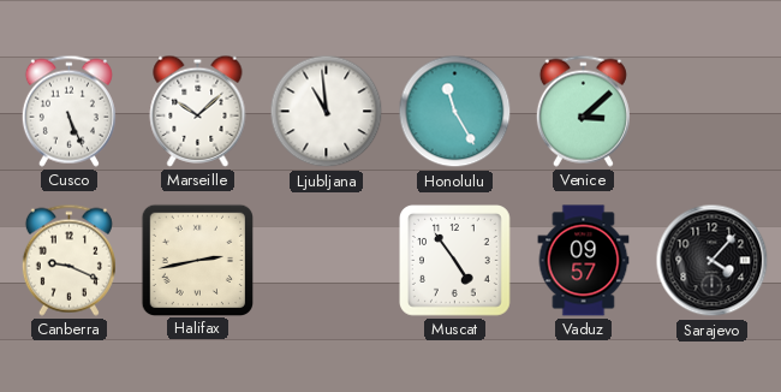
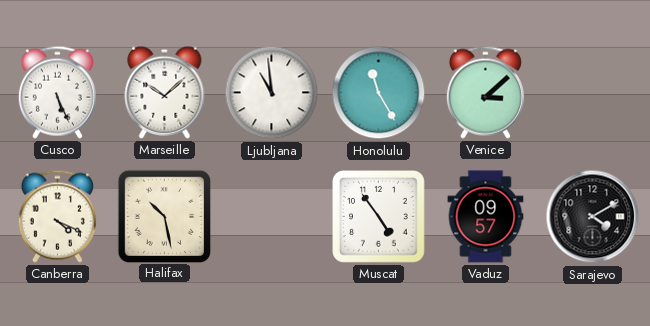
Canberra: 9:19 -> 4:19 (57, 216)
Halifax: 2:43 -> 10:28 (164, 216)
Sarajevo: 4:07 -> 4:10 (593, 217)
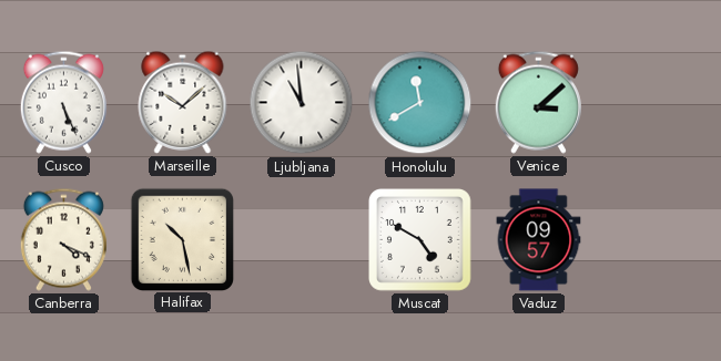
Honolulu: 11:25 -> 11:40 (420, 103)
Muscat: 4:54 -> 4:50 (420, 240)
Sarajevo: 4:10 -> none (593, 217)
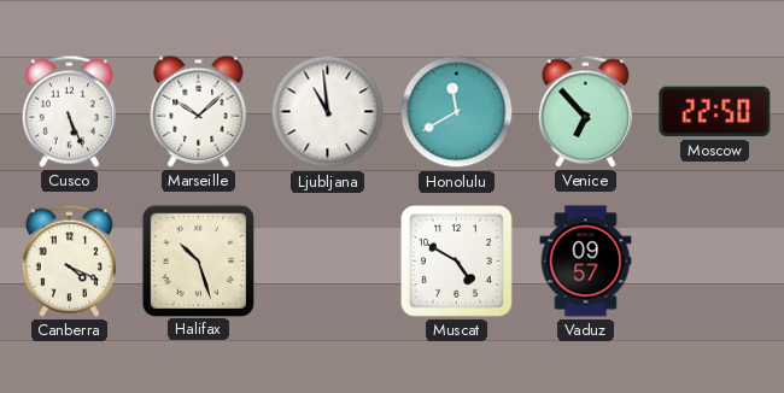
Venice: 3:08 -> 6:53 (585, 111)
Moscow: none -> 22:50 (715, 112)
Halifax: 10:28 -> 10:27 (198, 260)
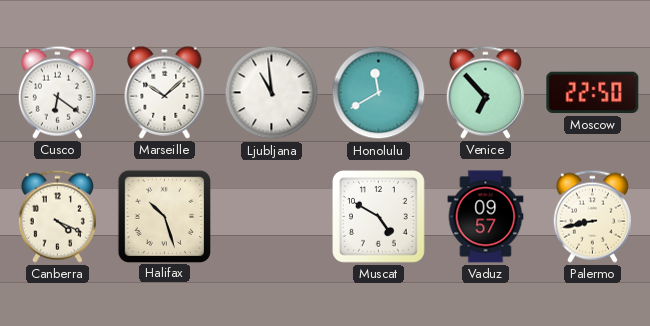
Cusco: 5:26 -> 6:21 (57, 92)
Palermo: none -> 8:43 (592, 216)
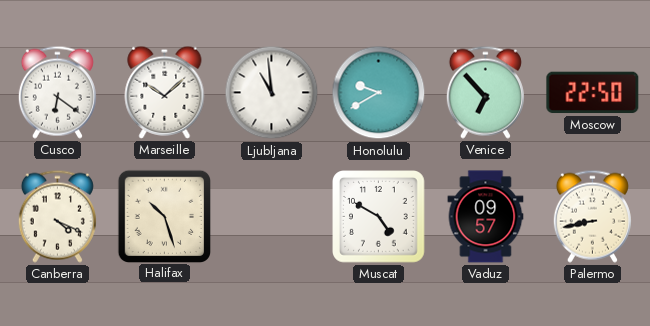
Honolulu: 11:40 -> 9:40 (379, 93)
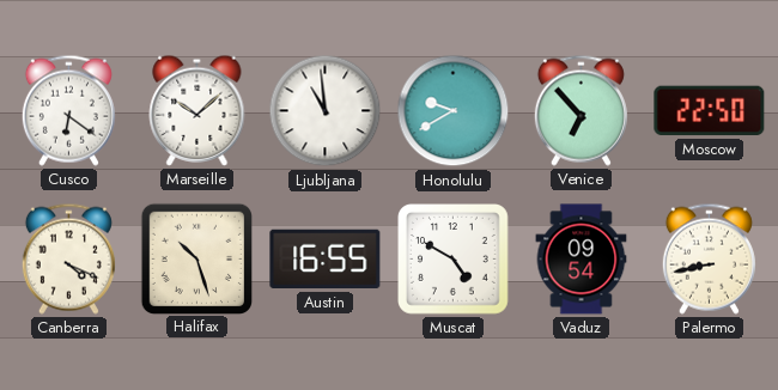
Austin: none -> 16:55 (326, 260)
Vaduz: 09:57 -> 09:54 (582, 260)
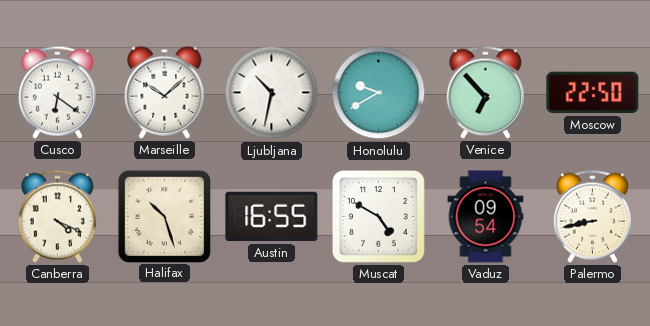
Ljubljana: 10:59 -> 10:32 (272, 93)
